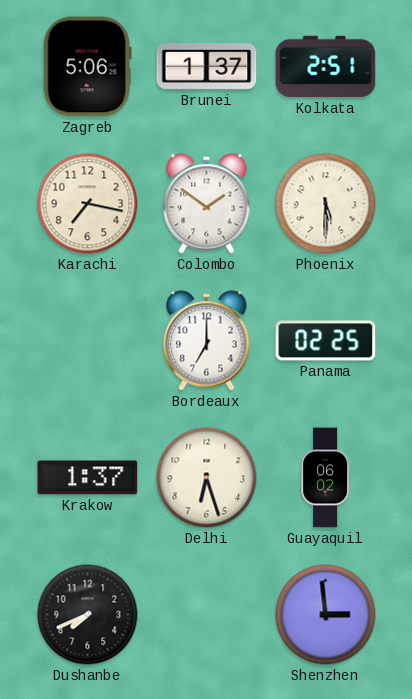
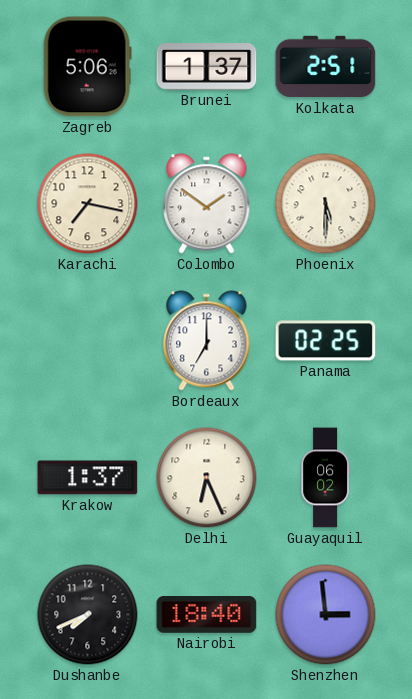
Delhi: 6:27 -> 6:26 (207, 478)
Nairobi: none -> 18:40 (207, 615)
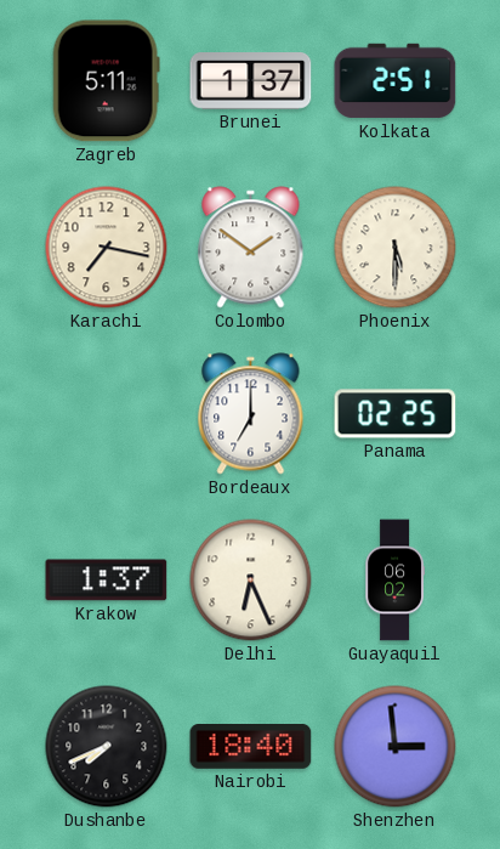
Zagreb: 5:06 -> 5:11 (106, 81)
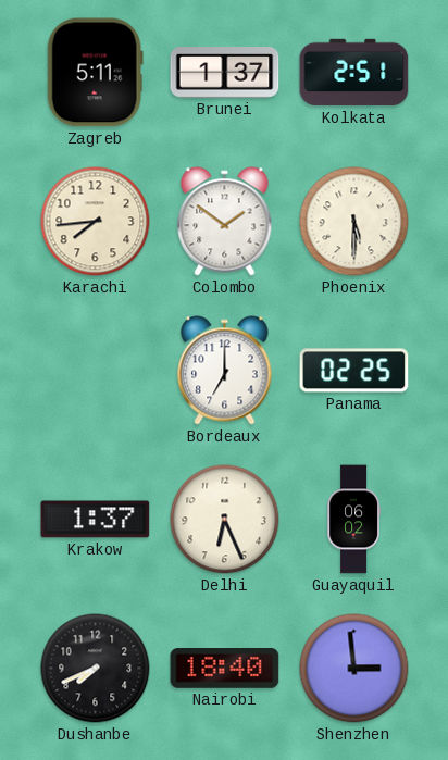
Karachi: 7:17 -> 7:44 (96, 222)
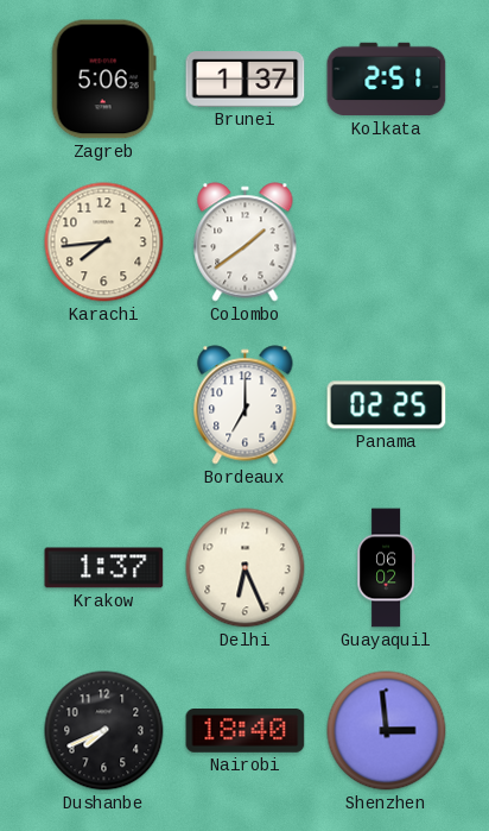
Zagreb: 5:11 -> 5:06 (103, 80)
Colombo: 1:51 -> 1:39 (246, 243)
Phoenix: 5:30 -> none (354, 222)
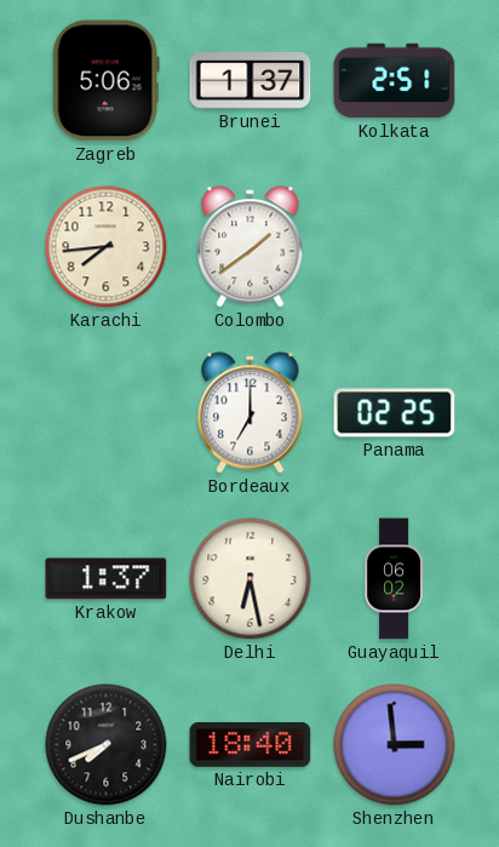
Delhi: 6:26 -> 6:28 (251, 579)
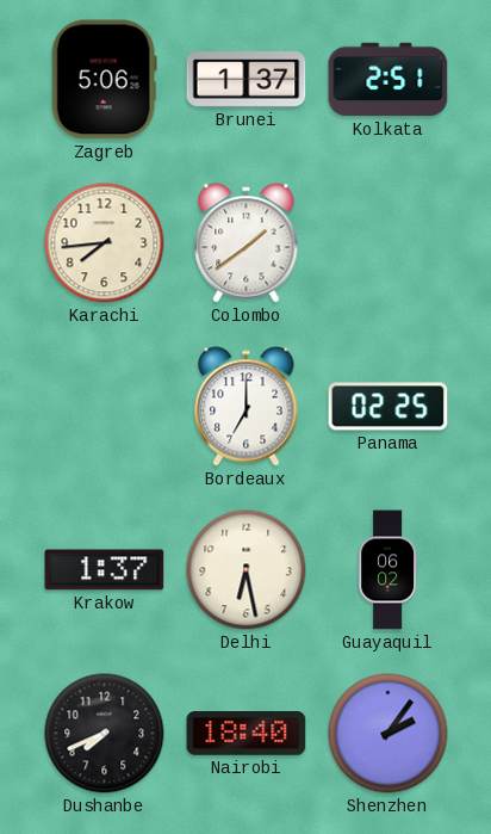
Shenzhen: 2:59 -> 2:06 (389, 734)
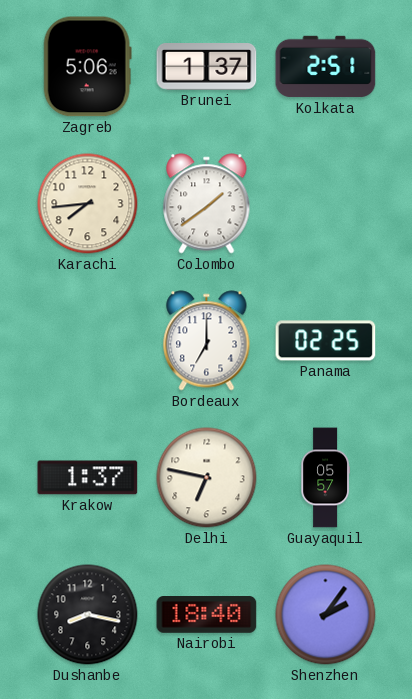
Delhi: 6:28 -> 6:47 (207, 478)
Guayaquil: 06:02 -> 05:57 (325, 478)
Dushanbe: 7:41 -> 8:17 (88, 615)
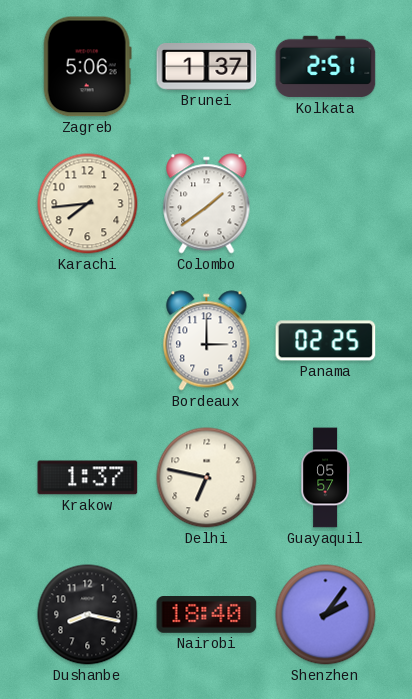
Bordeaux: 7:00 -> 3:00 (207, 341)
